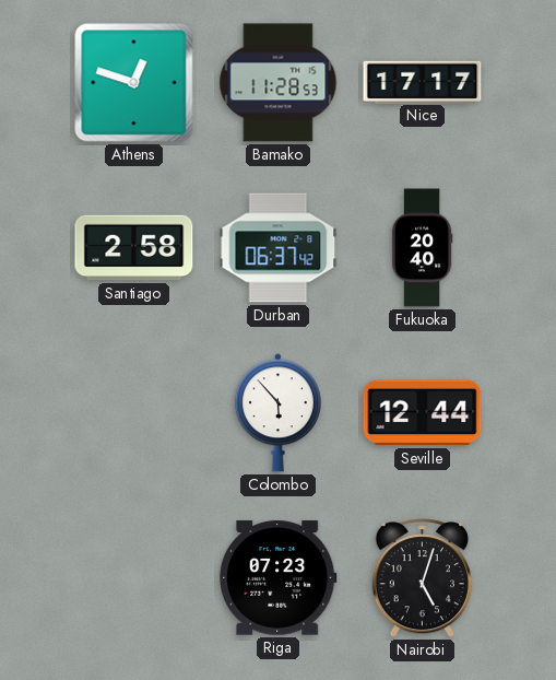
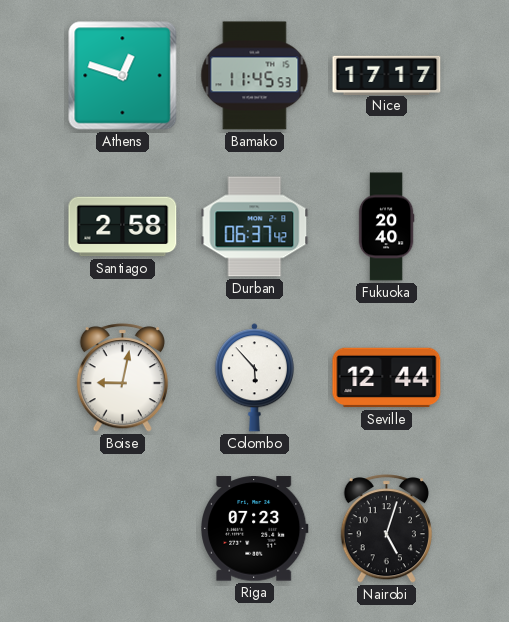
Bamako: 11:28 -> 11:45 (255, 76)
Boise: none -> 9:02 (122, 378)
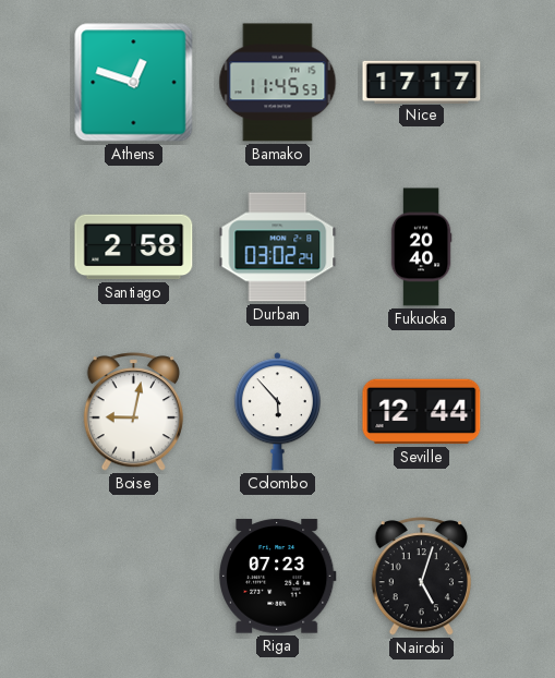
Durban: 06:37 -> 03:02 (278, 247)
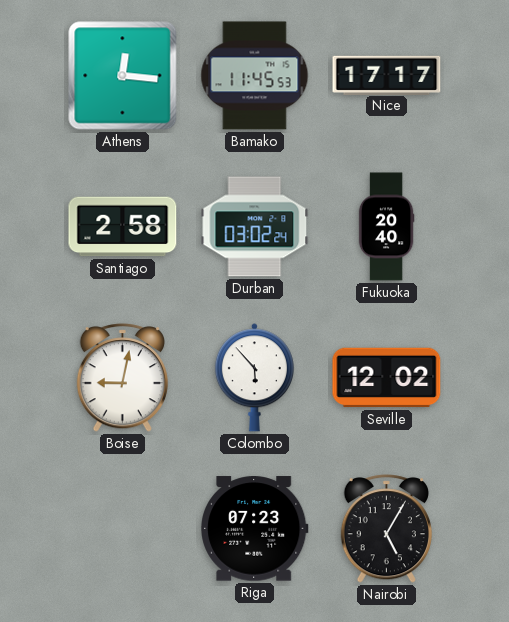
Athens: 12:48 -> 12:16 (123, 76)
Seville: 12:44 -> 12:02 (387, 378)
Nairobi: 5:03 -> 5:05 (386, 529)
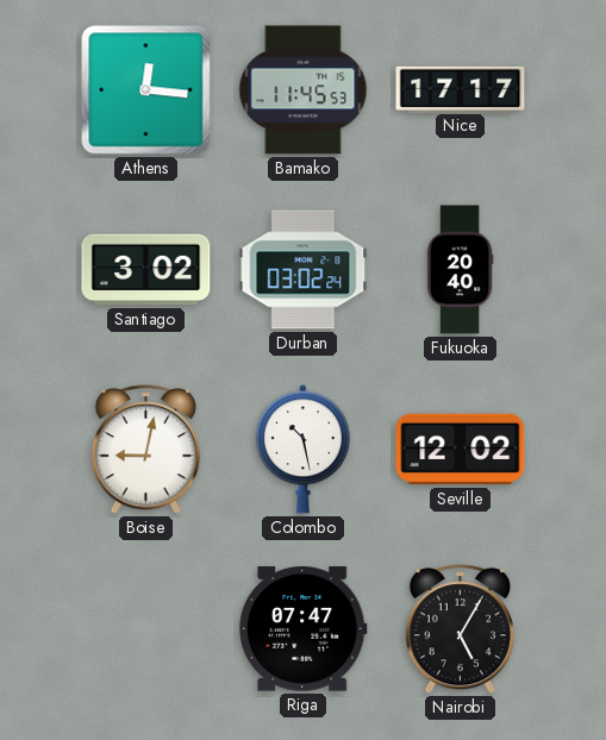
Santiago: 2:58 -> 3:02 (146, 270)
Colombo: 5:53 -> 10:28 (302, 450)
Riga: 07:23 -> 07:47 (304, 629)
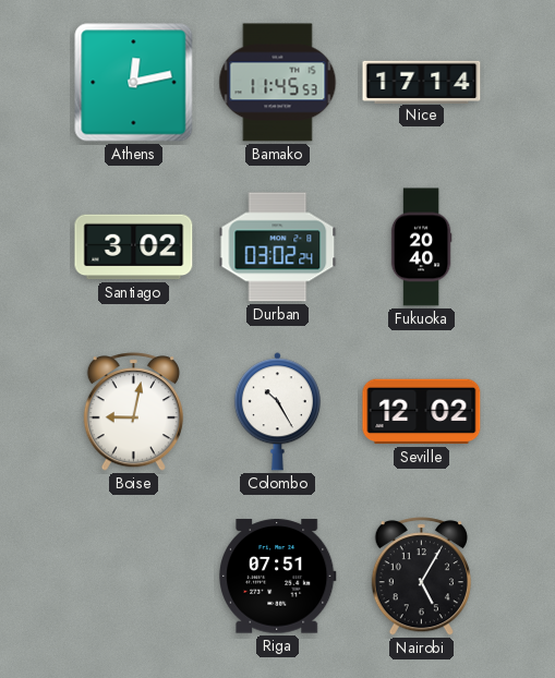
Athens: 12:16 -> 12:13 (134, 83)
Nice: 17:17 -> 17:14 (422, 82)
Colombo: 10:28 -> 10:25 (277, 412)
Riga: 07:47 -> 07:51 (278, 577)
